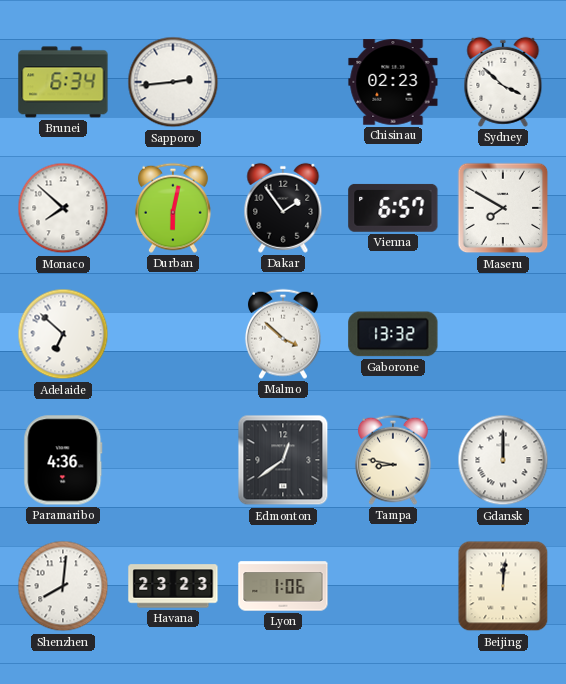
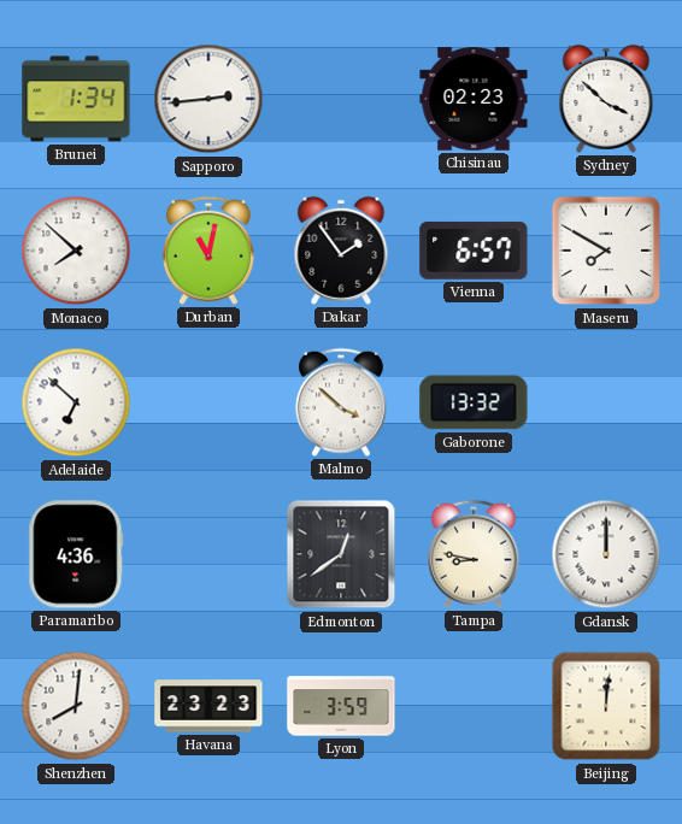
Brunei: 6:34 -> 1:34 (76, 99)
Durban: 6:02 -> 11:02 (208, 251)
Lyon: 1:06 -> 3:59 (341, 706)
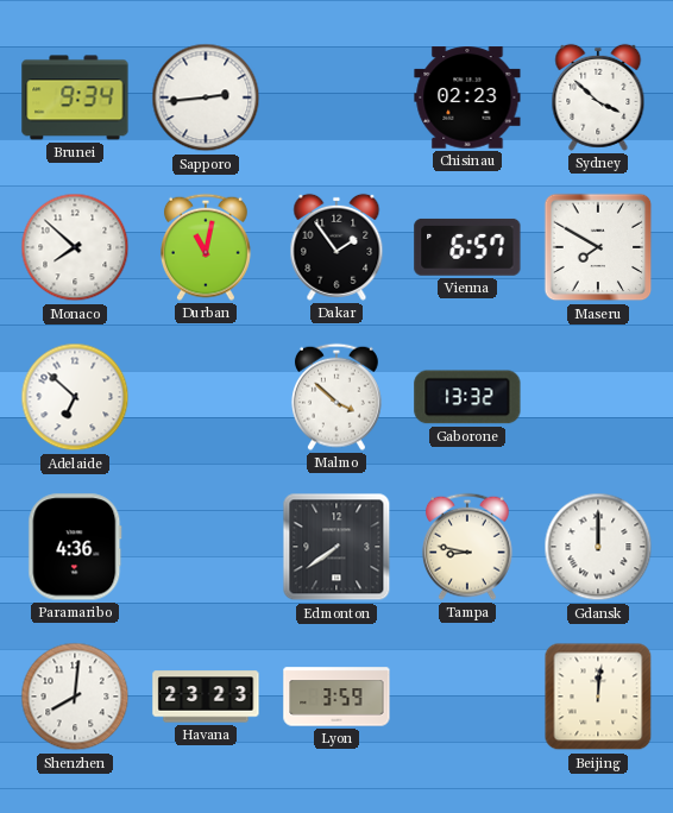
Brunei: 1:34 -> 9:34 (75, 97)
Edmonton: 12:39 -> 7:39 (336, 547)
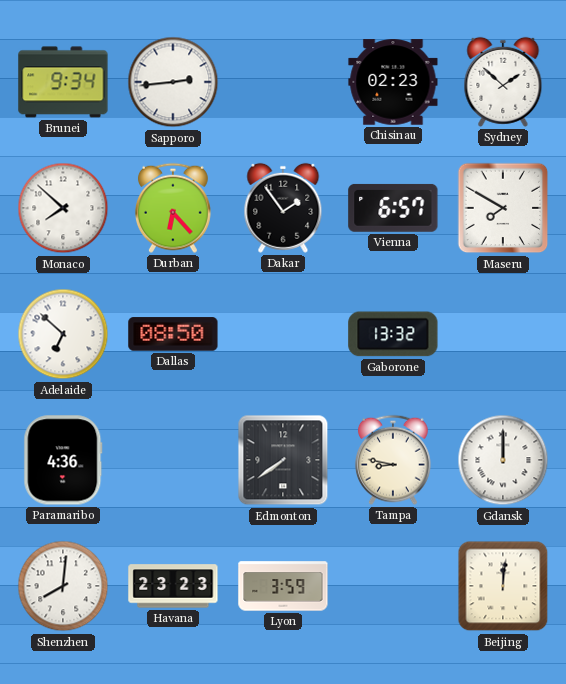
Sydney: 3:52 -> 1:52 (503, 82)
Durban: 11:02 -> 6:23 (173, 208)
Dallas: none -> 08:50 (173, 334)
Malmo: 3:52 -> none (336, 397)
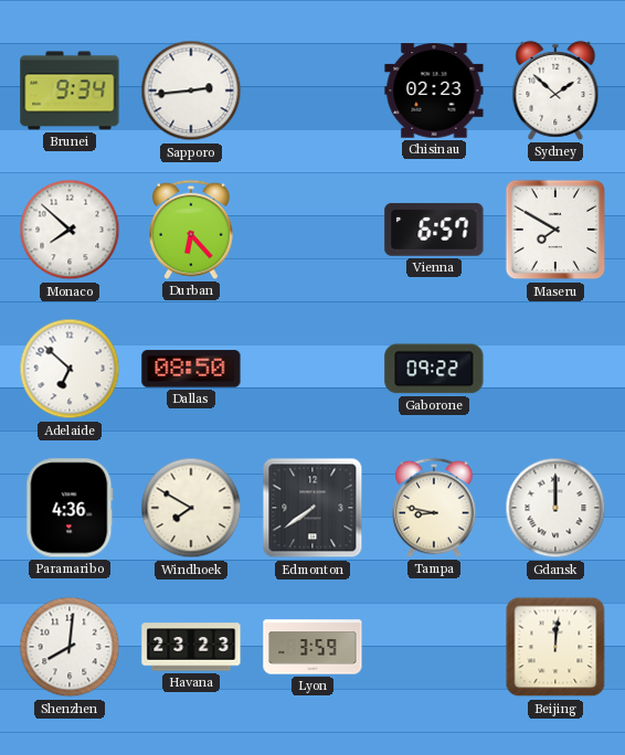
Dakar: 1:54 -> none (283, 208)
Gaborone: 13:32 -> 09:22 (434, 369)
Windhoek: none -> 7:50 (191, 508)
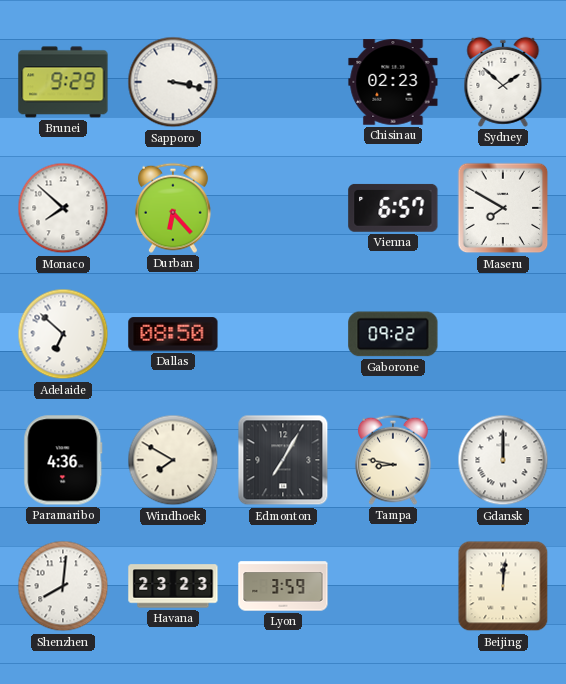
Brunei: 9:34 -> 9:29 (63, 82)
Sapporo: 2:44 -> 3:17 (173, 82)
Edmonton: 7:39 -> 7:05 (283, 460)
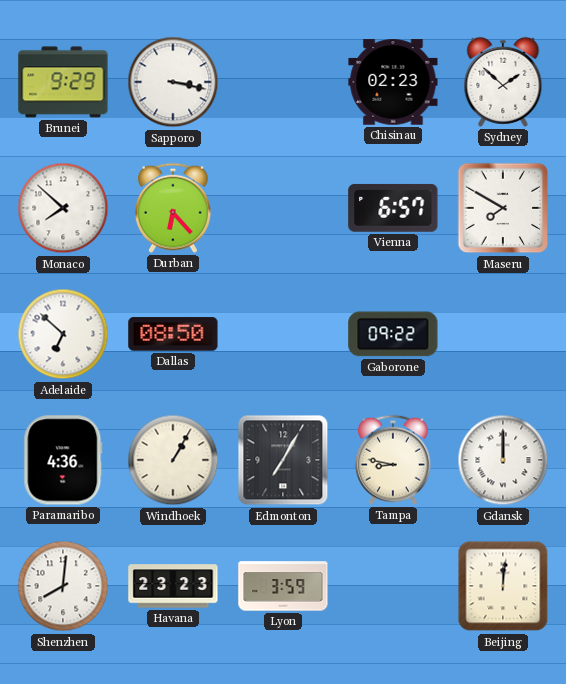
Windhoek: 7:50 -> 1:05 (173, 460)
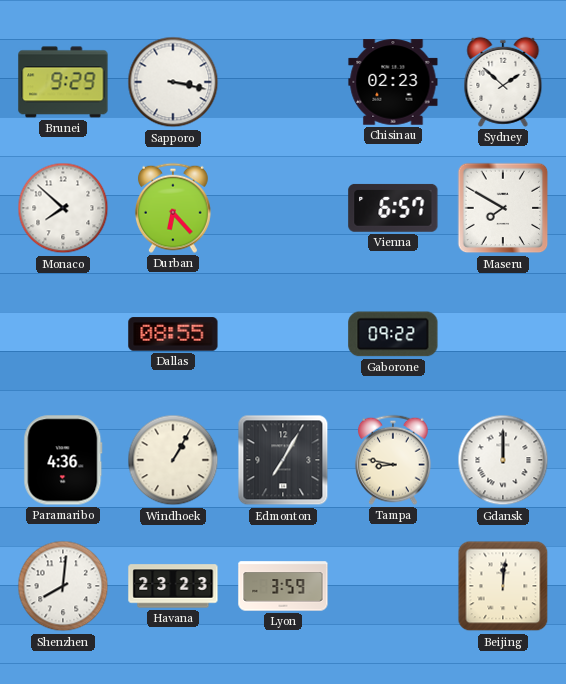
Adelaide: 6:52 -> none (63, 334)
Dallas: 08:50 -> 08:55 (173, 334)
